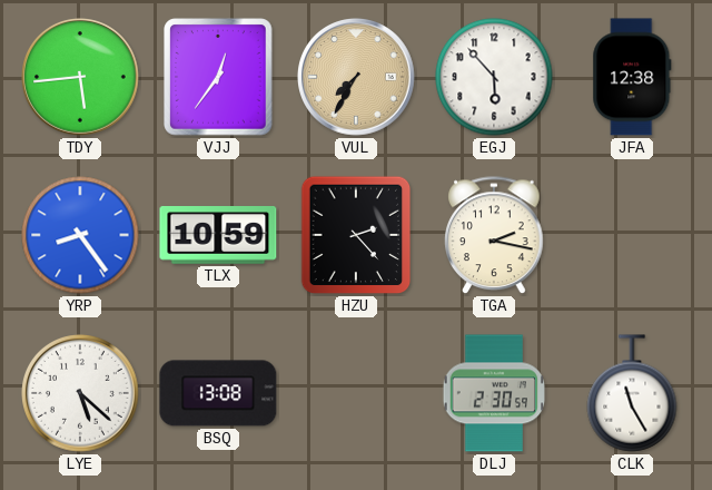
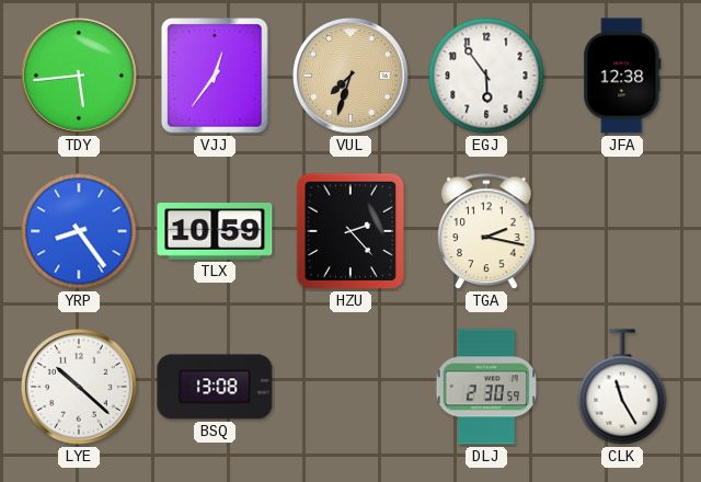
VUL: 7:35 -> 7:33 (352, 77)
EGJ: 5:53 -> 5:54 (486, 76)
LYE: 5:22 -> 10:22 (80, 388)
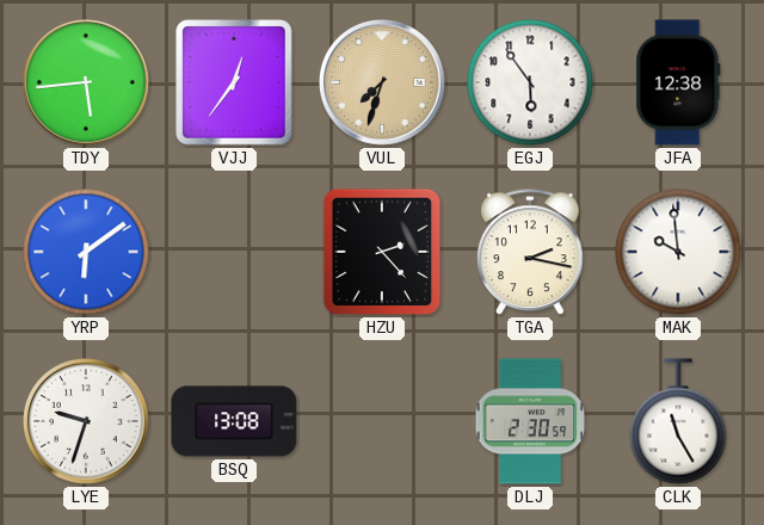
YRP: 8:24 -> 6:09 (86, 252)
TLX: 10:59 -> none (215, 232)
MAK: none -> 9:59 (678, 252)
LYE: 10:22 -> 9:33 (87, 422)
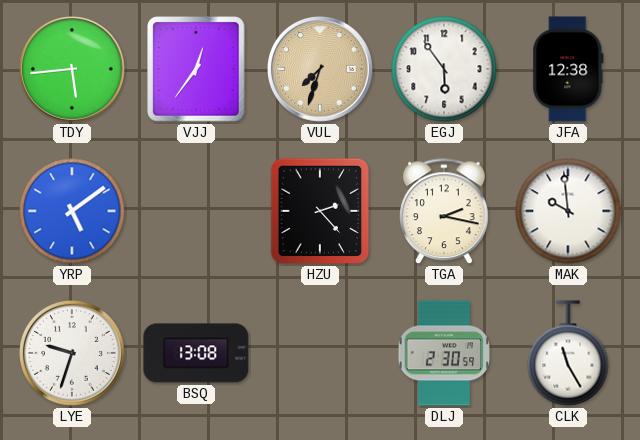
YRP: 6:09 -> 5:09 (72, 211)
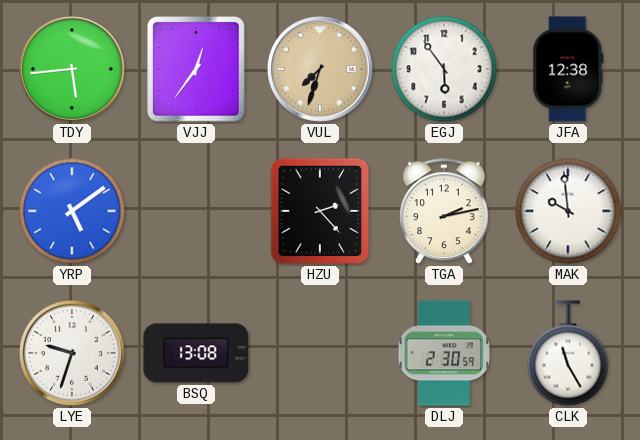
TGA: 2:17 -> 2:13 (444, 212)
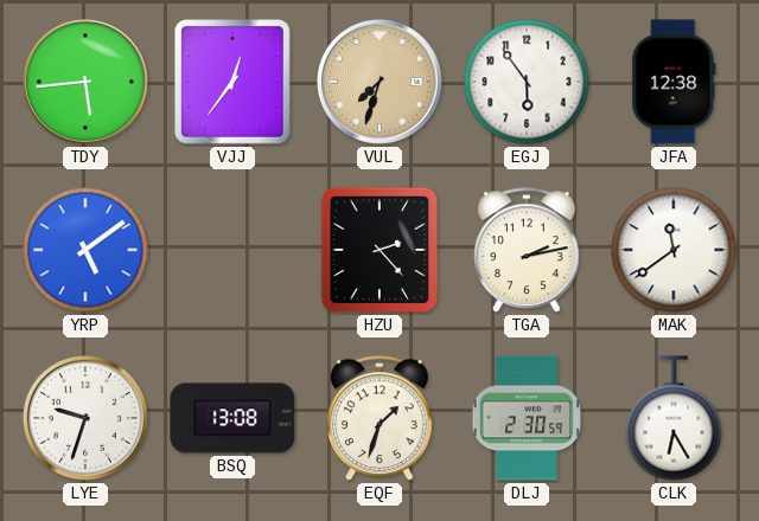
MAK: 9:59 -> 11:39 (674, 250)
EQF: none -> 1:33 (379, 419)
CLK: 11:25 -> 6:25 (674, 418)
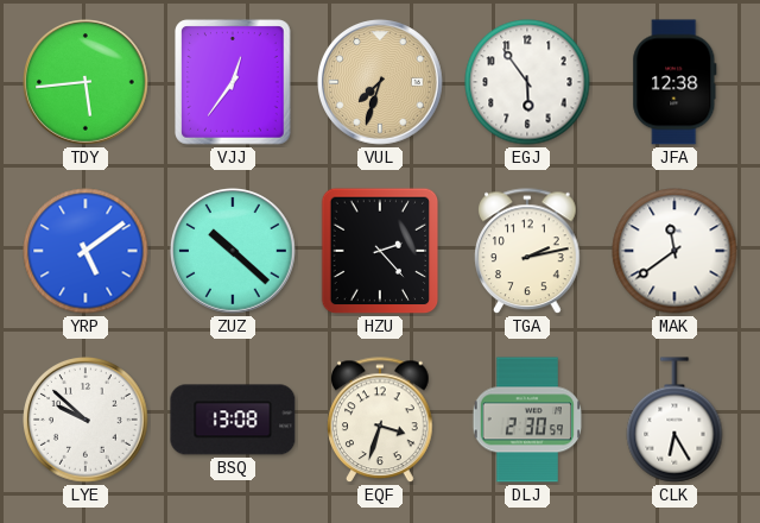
ZUZ: none -> 10:22 (234, 252)
LYE: 9:33 -> 9:52 (87, 421)
EQF: 1:33 -> 3:33 (380, 421)
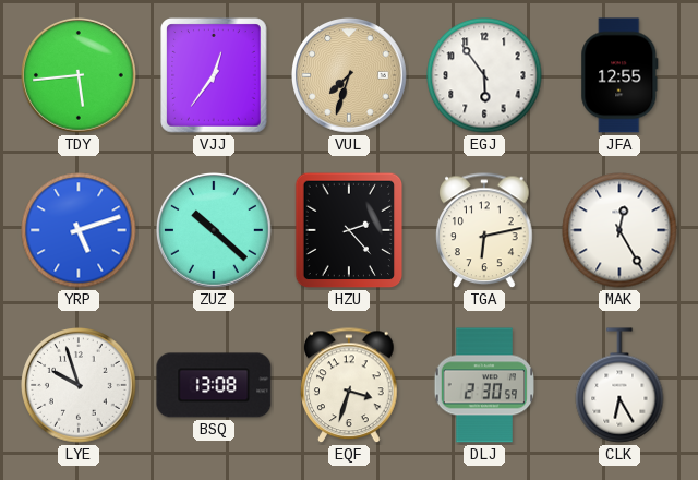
JFA: 12:38 -> 12:55 (619, 75)
YRP: 5:09 -> 5:12 (79, 230)
TGA: 2:13 -> 6:13 (484, 231)
MAK: 11:39 -> 12:25 (619, 230)
LYE: 9:52 -> 9:57 (80, 386)
